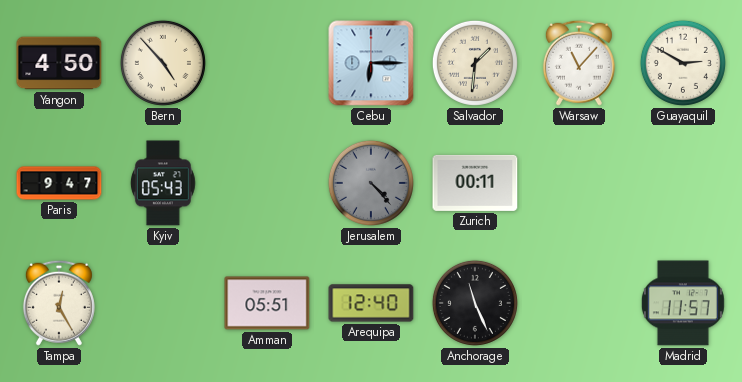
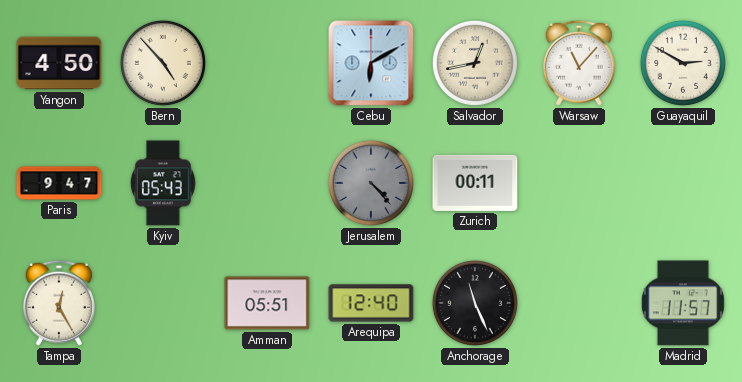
Cebu: 6:15 -> 6:10 (371, 63)
Salvador: 1:31 -> 12:43 (475, 63)
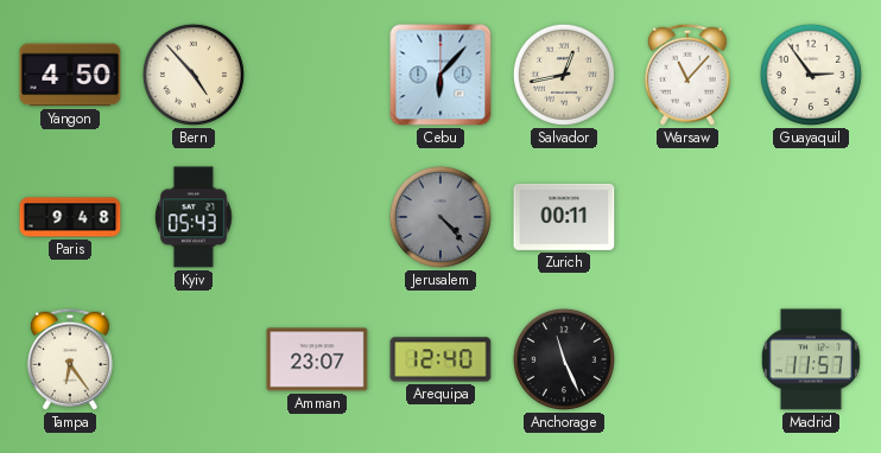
Cebu: 6:10 -> 6:07 (441, 75)
Guayaquil: 2:50 -> 2:54 (811, 75)
Paris: 9:47 -> 9:48 (70, 217)
Tampa: 12:25 -> 6:24 (70, 359)
Amman: 05:51 -> 23:07 (317, 359)
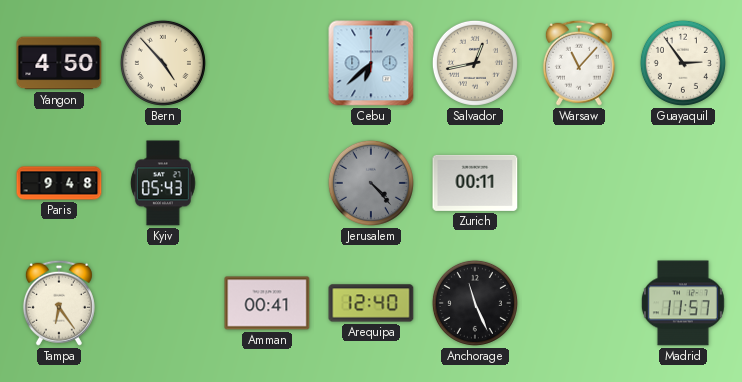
Cebu: 6:07 -> 6:38 (371, 63)
Amman: 23:07 -> 00:41 (267, 303)
